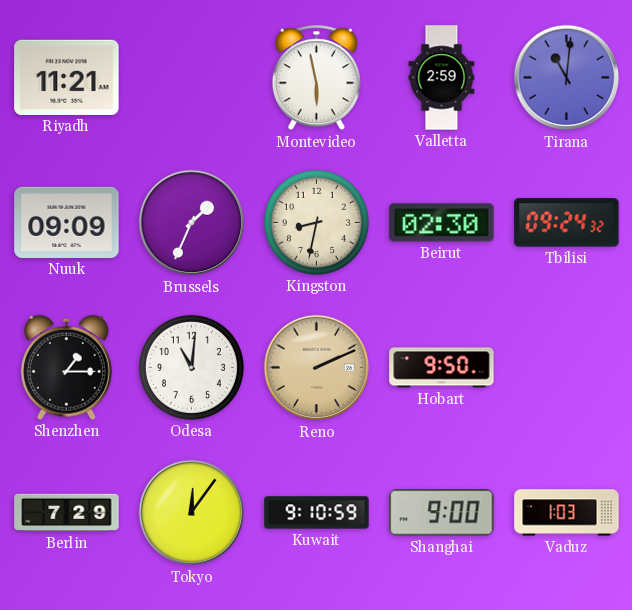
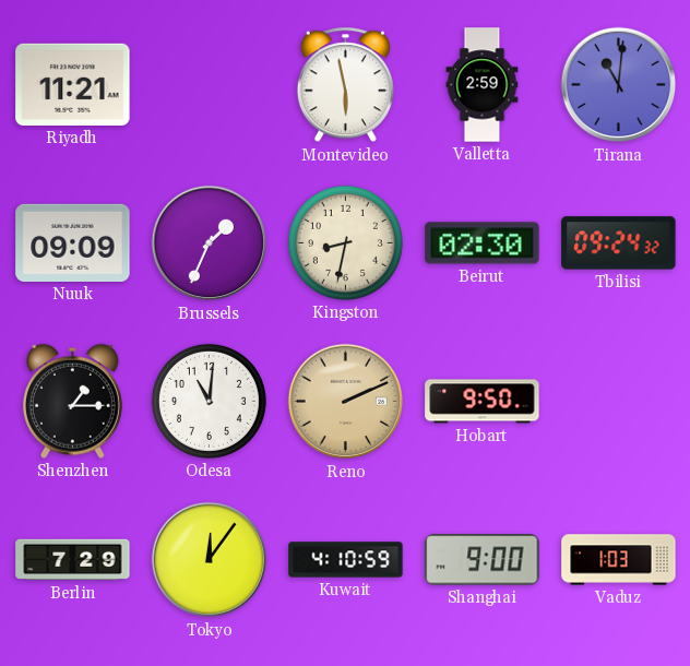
Kuwait: 9:10 -> 4:10 (346, 560)
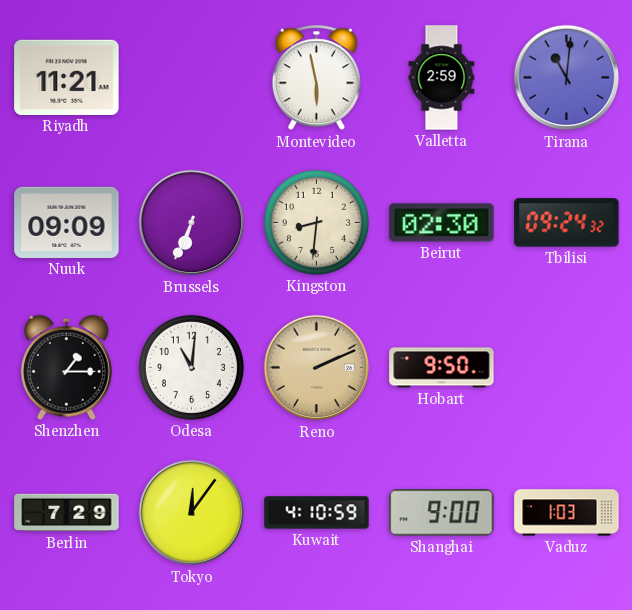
Brussels: 1:34 -> 6:34 (192, 223)
Kingston: 8:32 -> 8:31 (316, 222)
